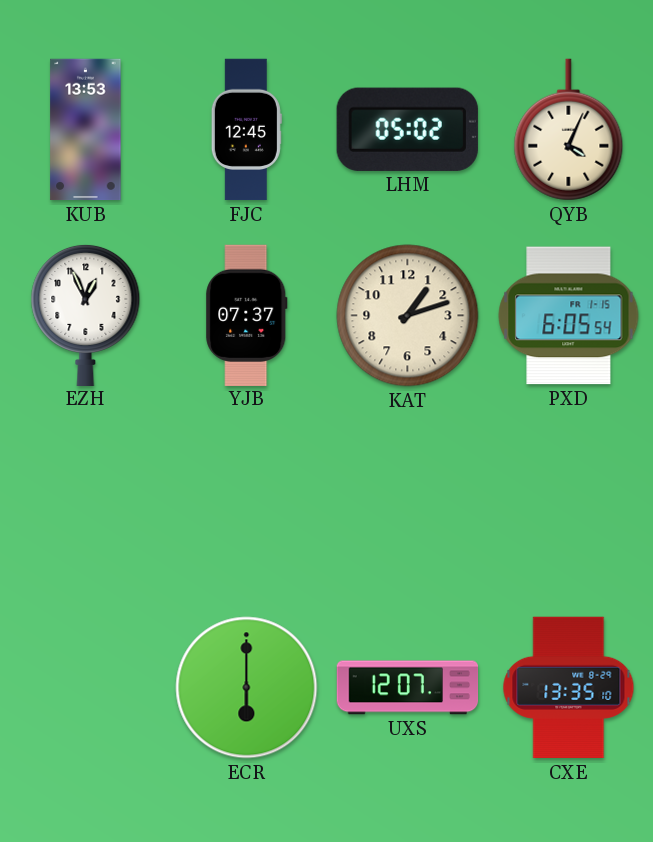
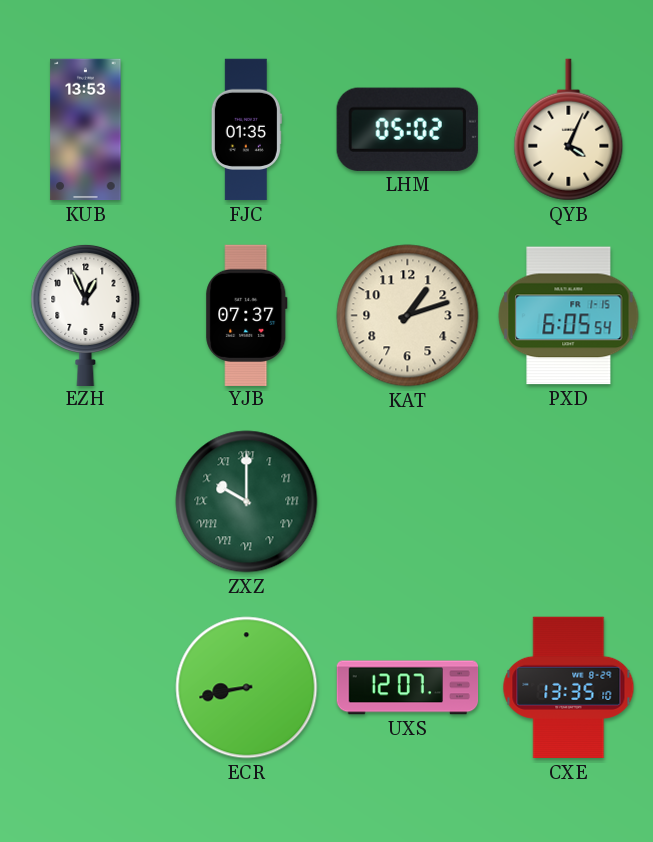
FJC: 12:45 -> 01:35 (246, 130)
ZXZ: none -> 10:00 (247, 502)
ECR: 6:00 -> 8:43 (247, 688)
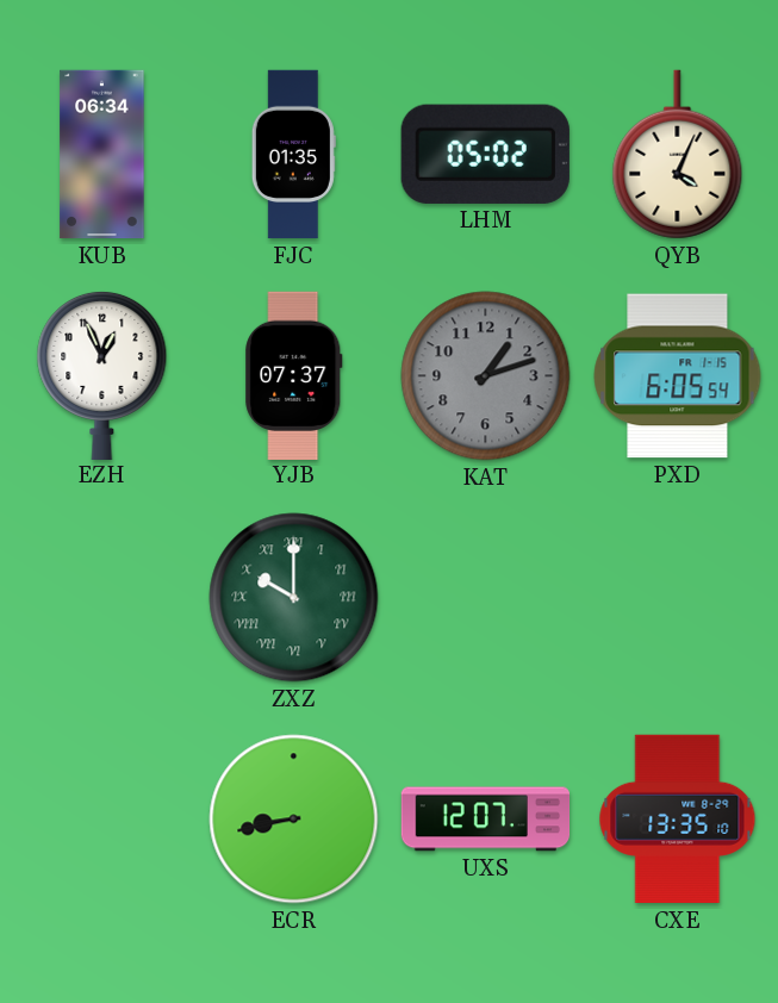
KUB: 13:53 -> 06:34 (102, 155)
KAT dial: cream -> grey (486, 376)
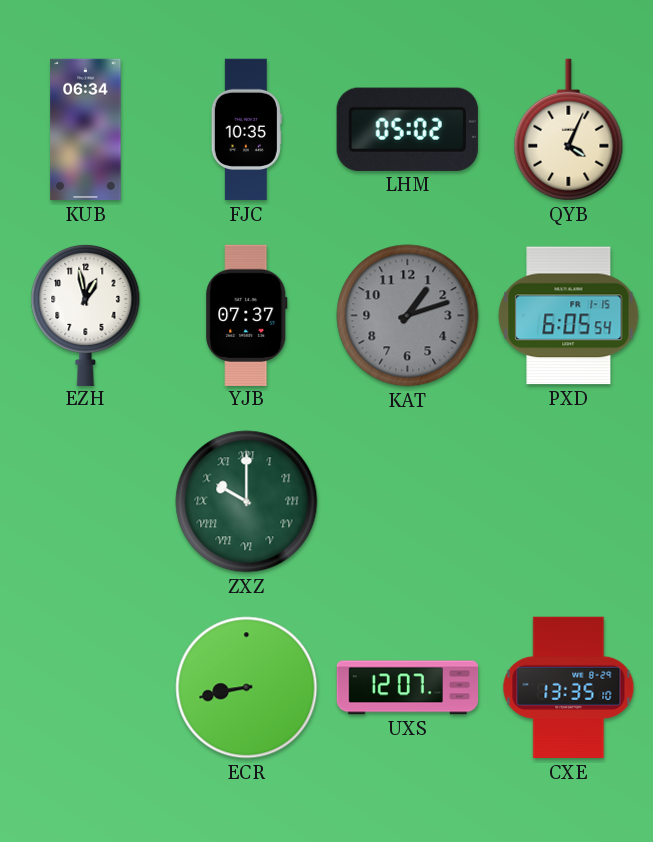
FJC: 01:35 -> 10:35 (246, 130)
EZH: 12:56 -> 12:58 (86, 314)
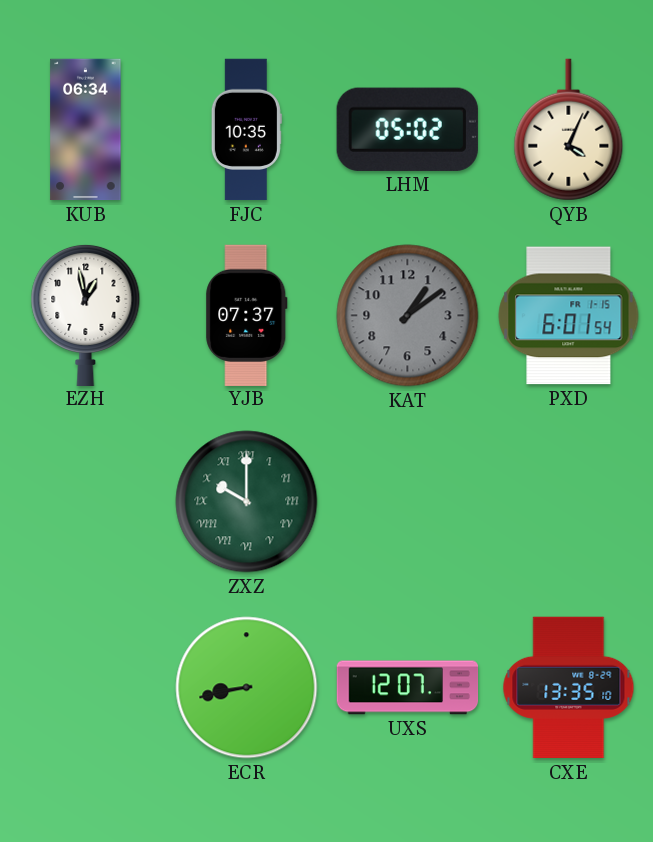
KAT: 1:12 -> 1:09 (408, 316)
PXD: 6:05 -> 6:01 (569, 316)
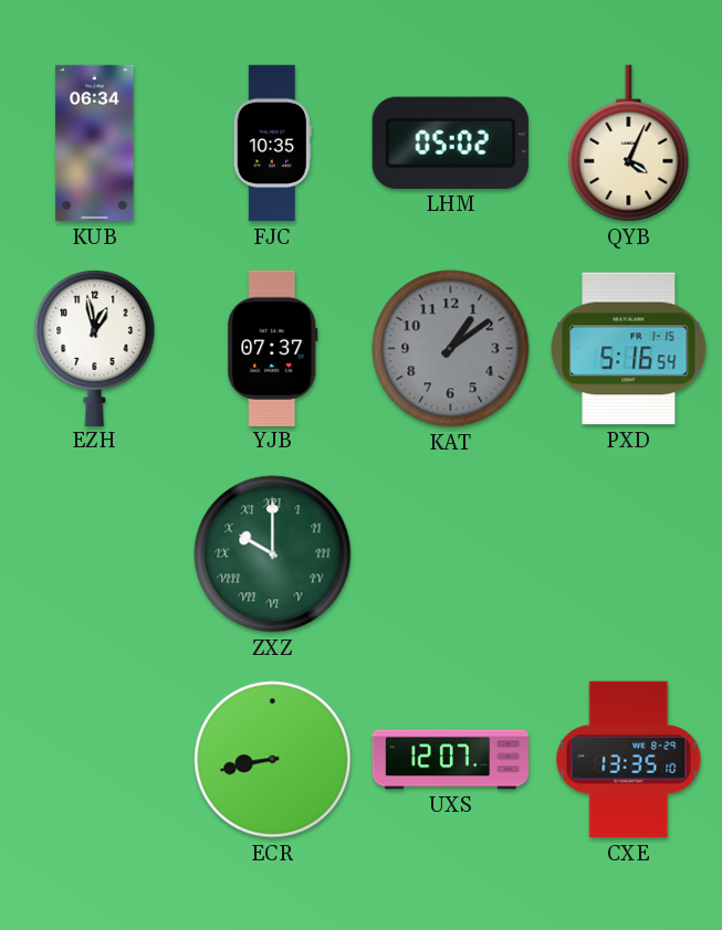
PXD: 6:01 -> 5:16 (629, 349)
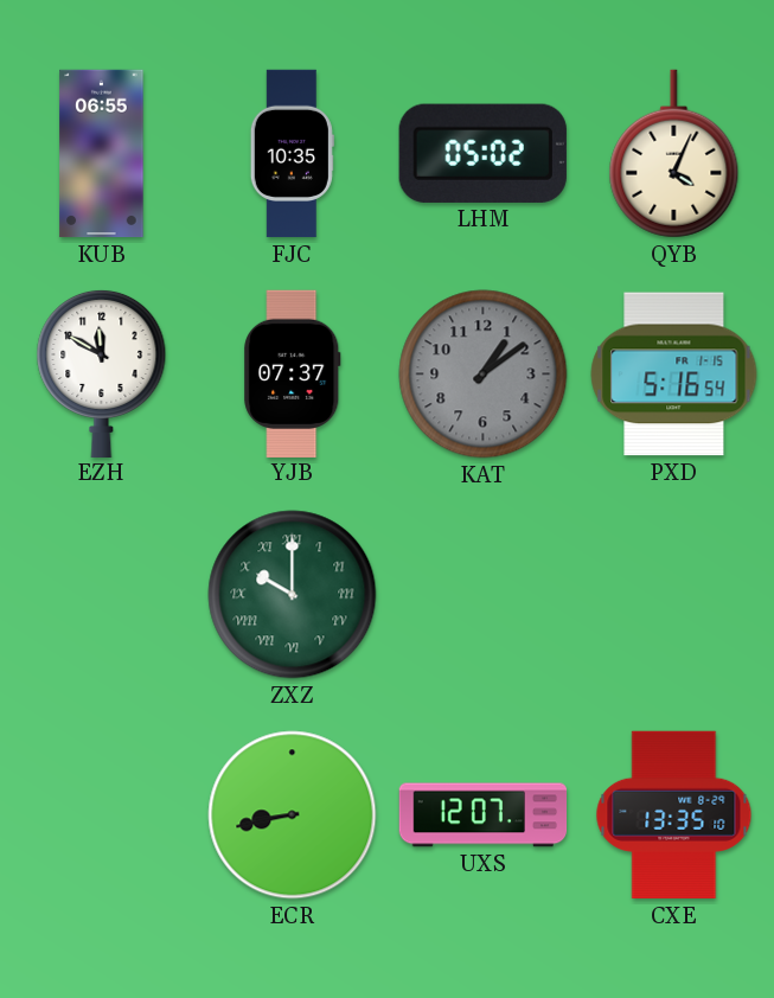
KUB: 06:34 -> 06:55 (102, 154)
EZH: 12:58 -> 11:50 (102, 372)
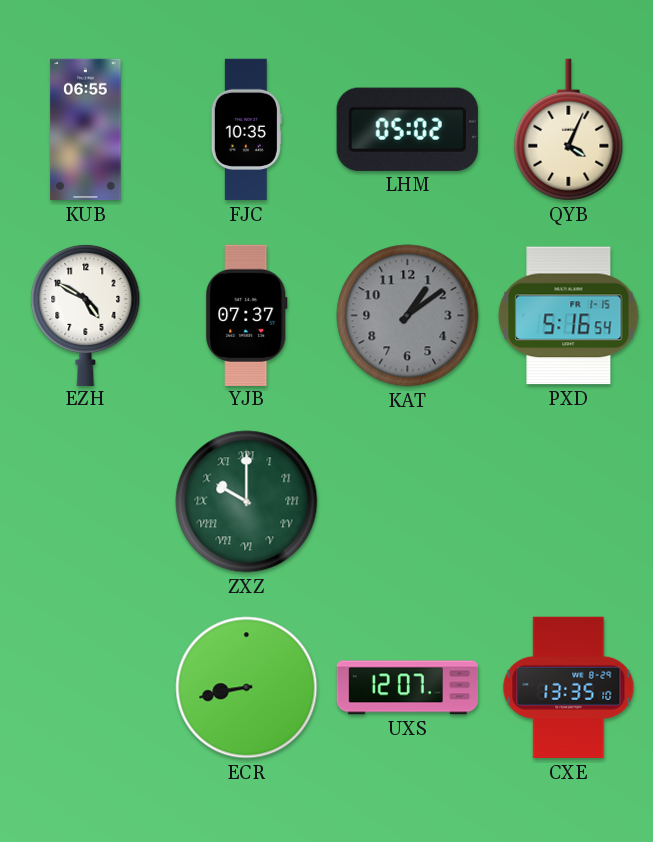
EZH: 11:50 -> 4:50 (86, 314)
